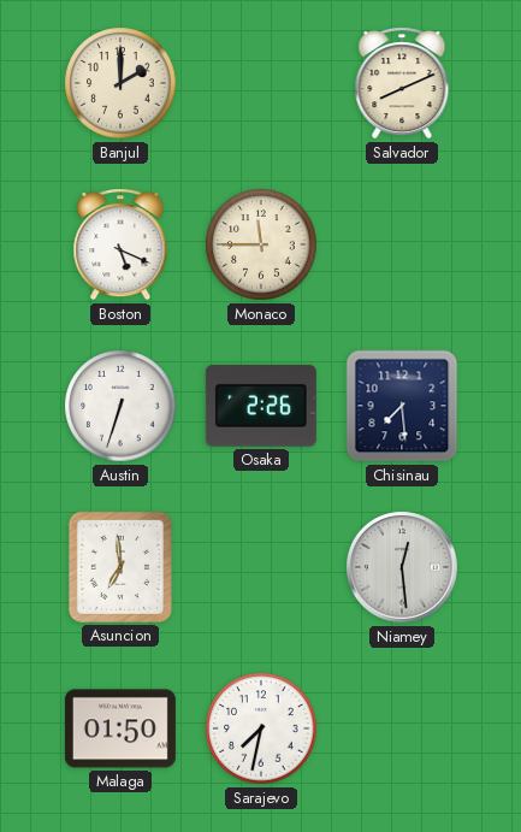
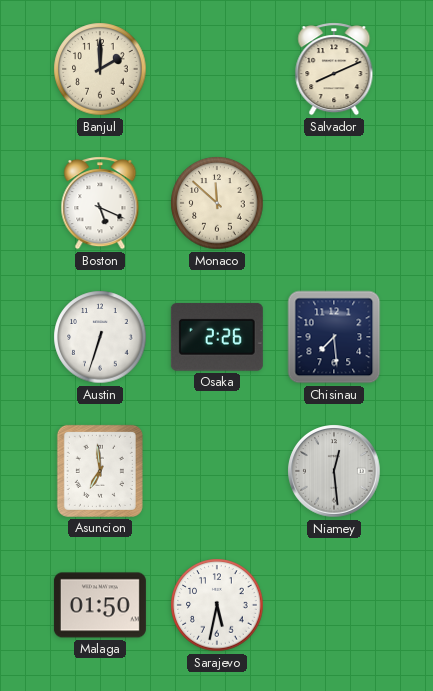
Monaco: 11:45 -> 11:52 (217, 203)
Sarajevo: 7:32 -> 5:32 (217, 605)
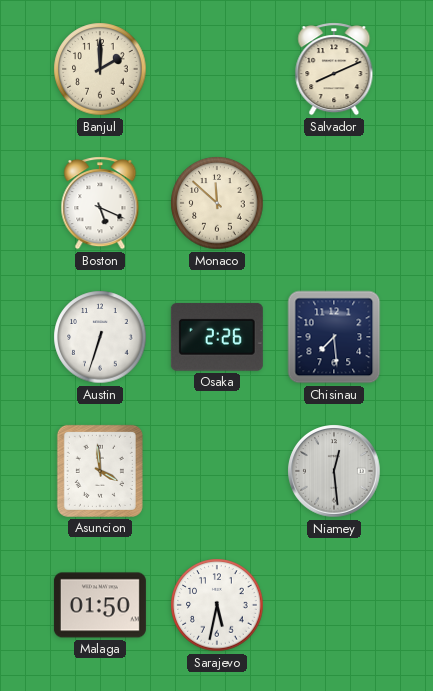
Asuncion: 6:59 -> 3:59 (100, 471)
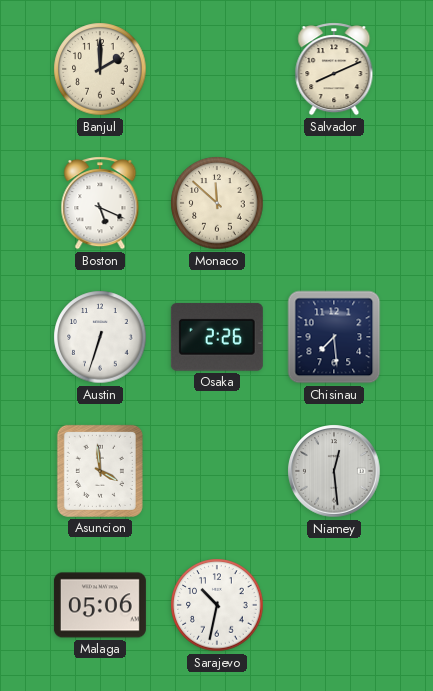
Malaga: 01:50 -> 05:06 (100, 605)
Sarajevo: 5:32 -> 10:32 (217, 605)
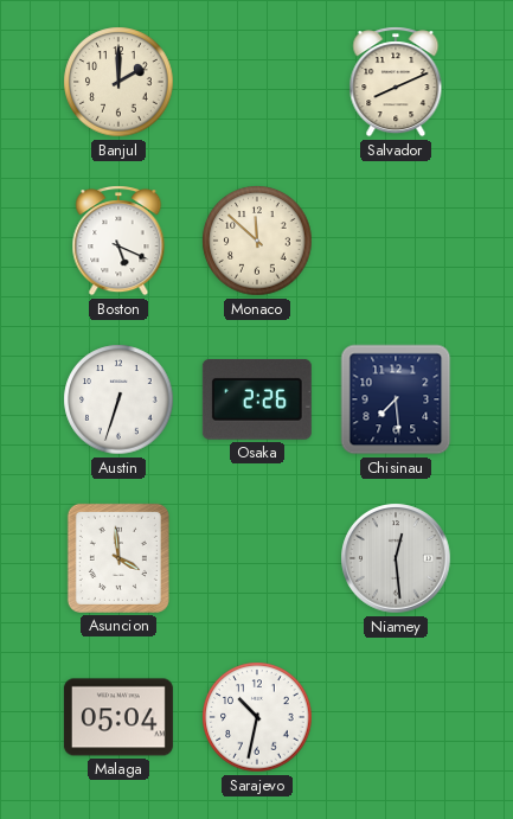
Malaga: 05:06 -> 05:04 (118, 717)
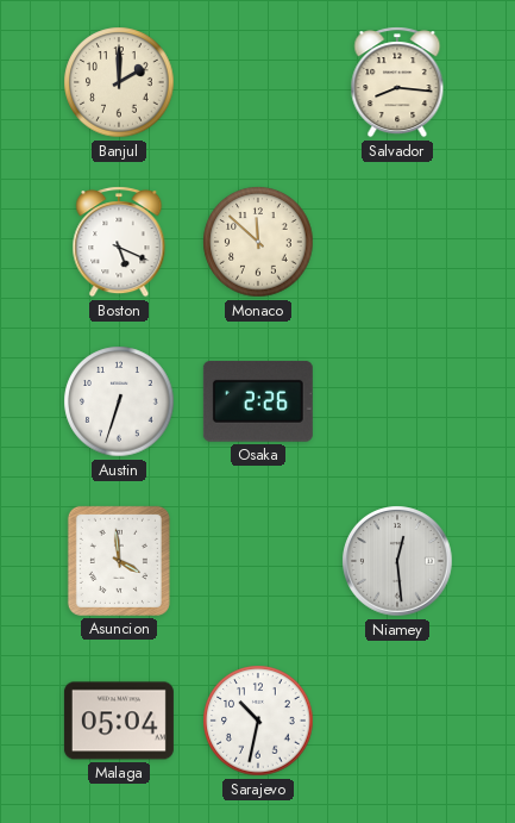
Salvador: 8:11 -> 8:16 (397, 82)
Chisinau: 7:29 -> none (396, 399)
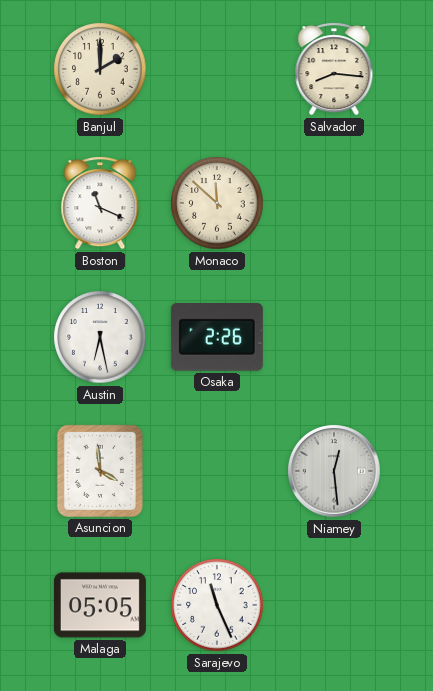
Boston: 5:19 -> 11:19 (100, 203)
Austin: 6:33 -> 6:28 (100, 337)
Malaga: 05:04 -> 05:05 (100, 605)
Sarajevo: 10:32 -> 11:26 (217, 605)
